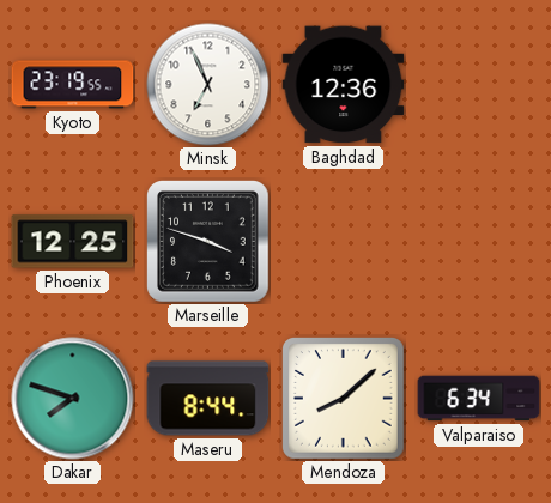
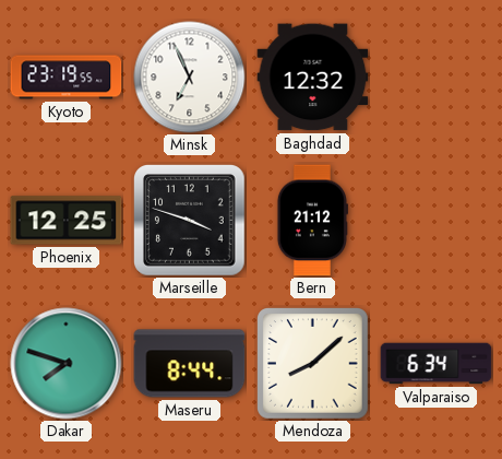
Baghdad: 12:36 -> 12:32 (313, 78)
Bern: none -> 21:12 (312, 221)
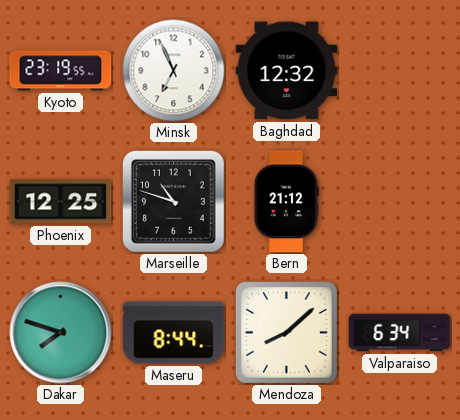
Marseille: 3:48 -> 10:48 (174, 202)
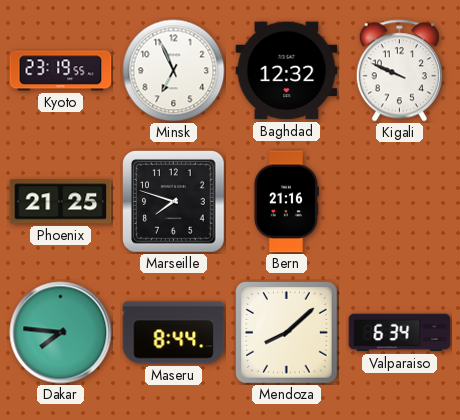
Kigali: none -> 9:49 (399, 71)
Phoenix: 12:25 -> 21:25 (61, 202)
Marseille: 10:48 -> 7:48 (174, 202)
Bern: 21:12 -> 21:16 (286, 202)
Dakar: 7:48 -> 7:46 (61, 333)
